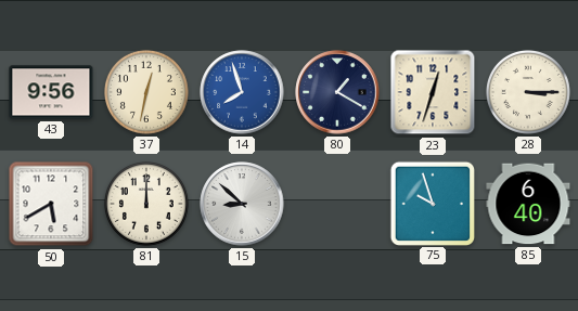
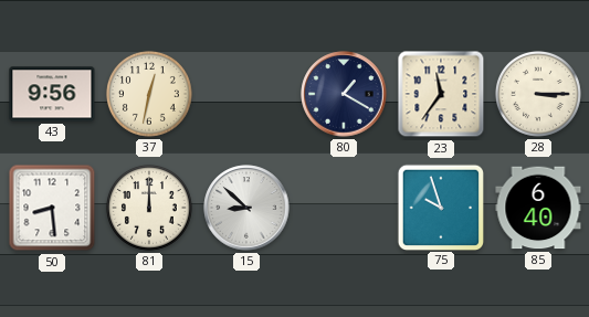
14: 7:57 -> none (242, 92)
23: 12:33 -> 11:36 (441, 94)
50: 5:40 -> 8:29 (52, 208)
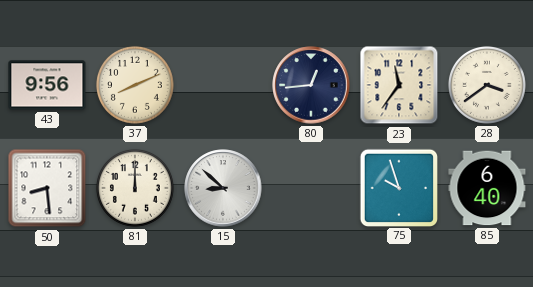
37: 12:32 -> 8:11 (135, 85)
80: 1:20 -> 12:44 (311, 85)
28: 3:15 -> 3:39 (487, 85)
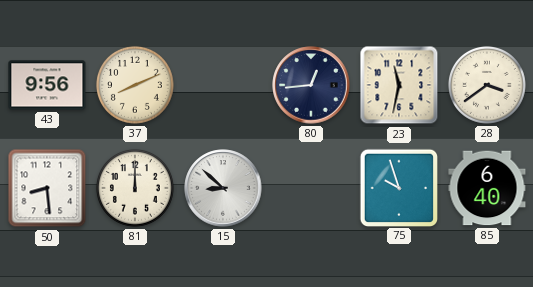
23: 11:36 -> 11:32 (399, 85)
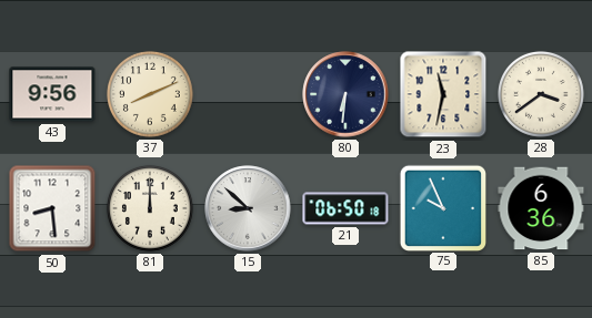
80: 12:44 -> 6:31 (345, 94)
21: none -> 06:50 (345, 208)
75: 9:57 -> 9:56 (442, 207)
85: 6:40 -> 6:36 (541, 208)
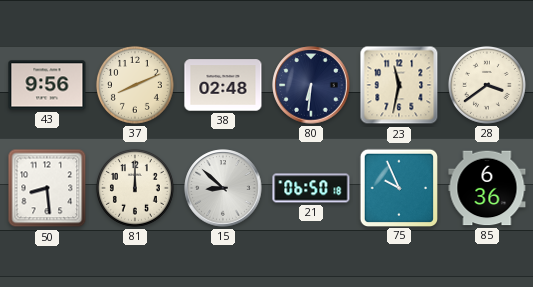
38: none -> 02:48 (223, 85)
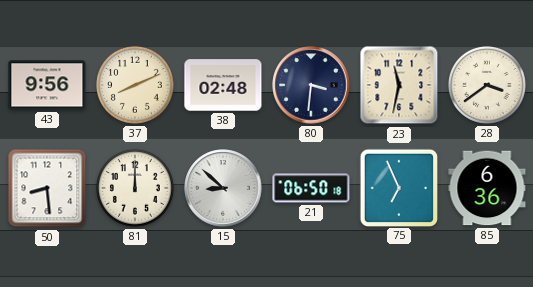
80: 6:31 -> 3:31 (311, 85)
75: 9:56 -> 6:56 (398, 187)
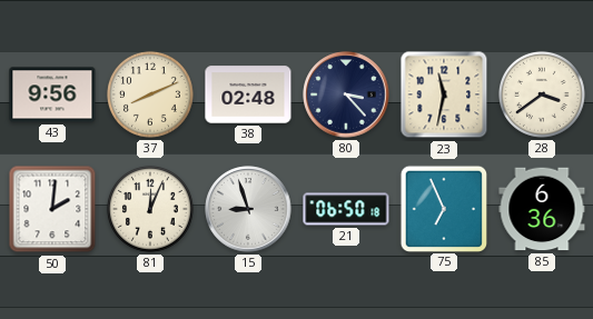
80: 3:31 -> 3:23 (346, 94)
50: 8:29 -> 2:01 (52, 209)
81: 12:00 -> 12:04 (150, 209)
15: 8:52 -> 8:57 (248, 209)
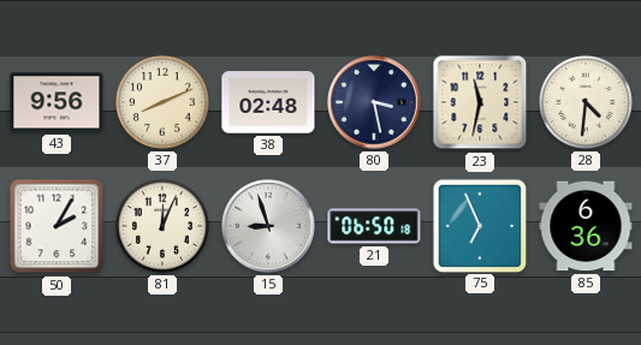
80: 3:23 -> 3:28 (374, 102)
28: 3:39 -> 4:31 (586, 102)
50: 2:01 -> 2:05 (57, 226)
